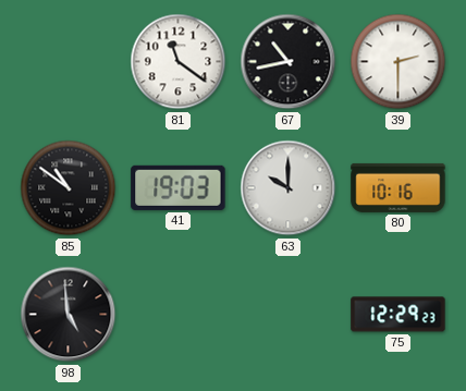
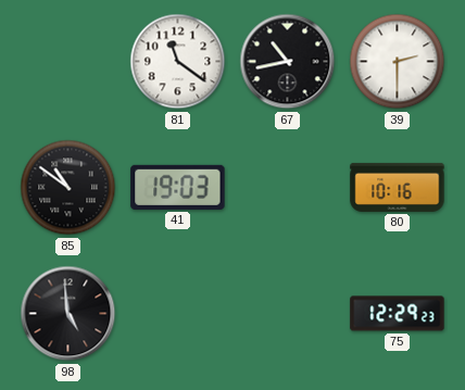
63: 10:00 -> none (289, 188)
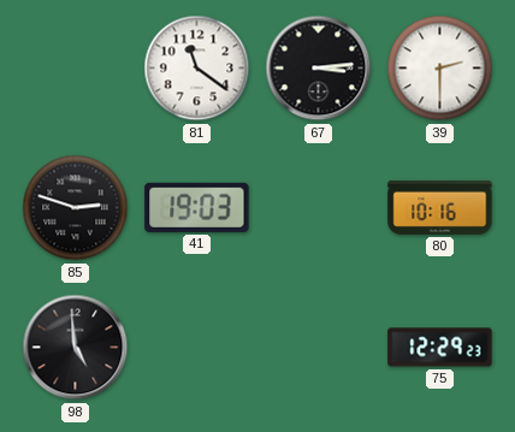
67: 10:43 -> 3:14 (319, 69)
85: 10:51 -> 2:48 (76, 208)
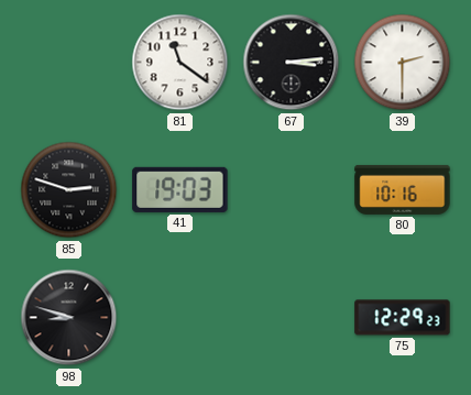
98: 4:59 -> 8:48 (69, 318)
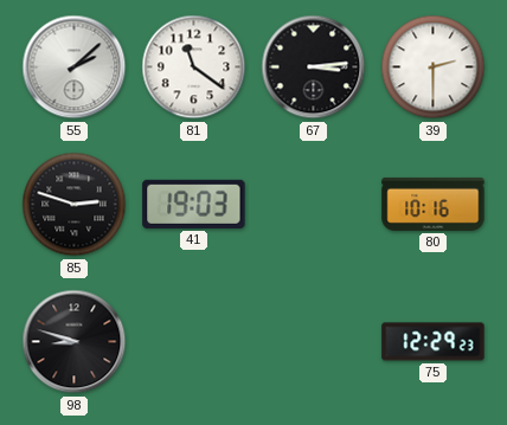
55: none -> 2:08 (75, 67)
